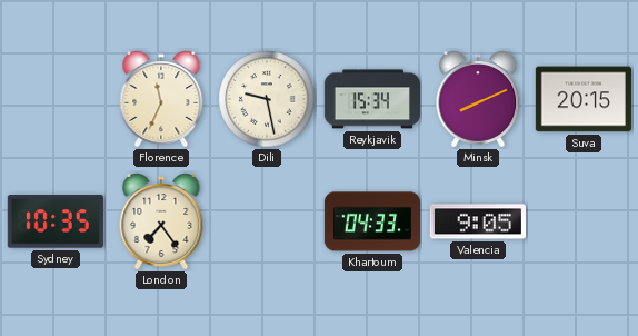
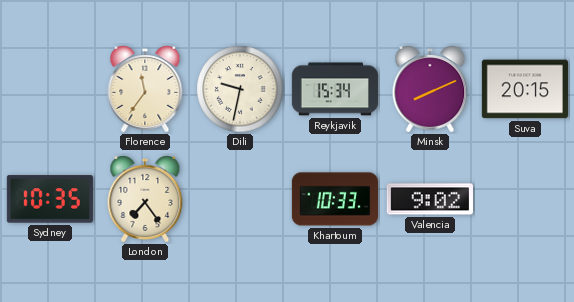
Florence: 11:34 -> 11:36 (145, 89)
Dili: 9:28 -> 9:32 (240, 89)
Khartoum: 04:33 -> 10:33 (335, 199)
Valencia: 9:05 -> 9:02 (430, 199)
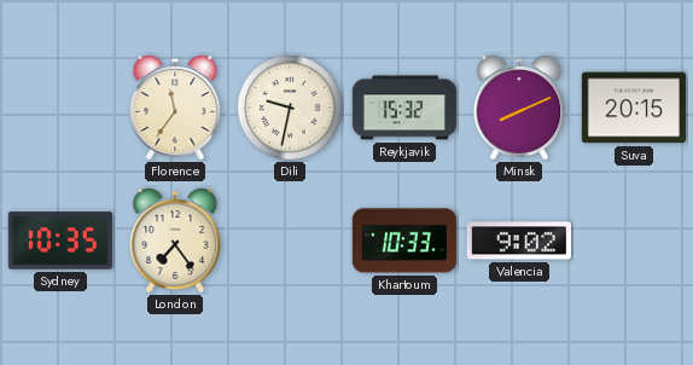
Reykjavik: 15:34 -> 15:32 (404, 108)
